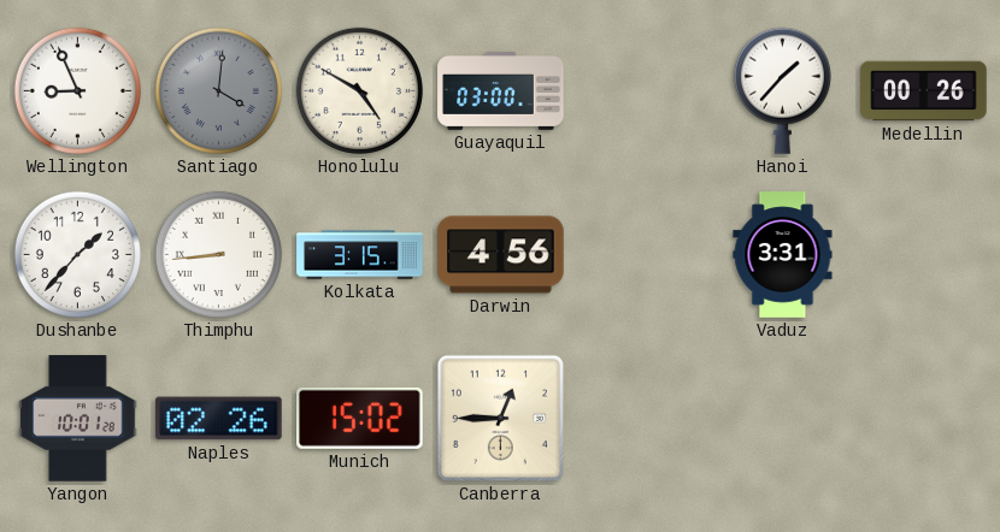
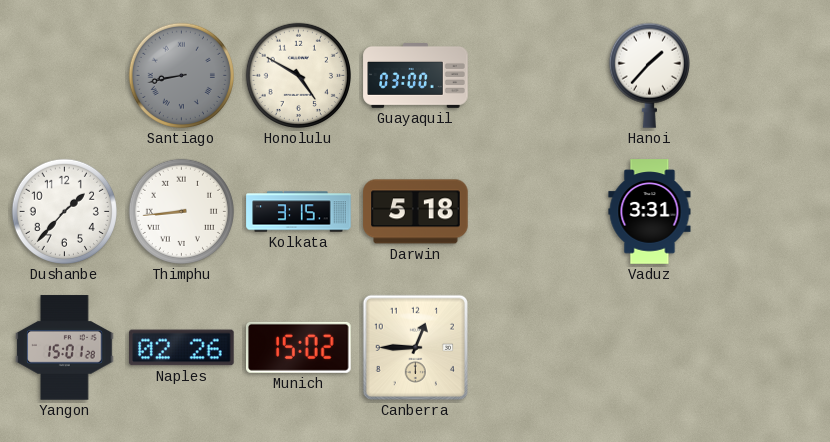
Wellington: 8:56 -> none (77, 90)
Santiago: 4:01 -> 8:43 (181, 75)
Medellin: 00:26 -> none (924, 91)
Darwin: 4:56 -> 5:18 (416, 212)
Yangon: 10:01 -> 15:01 (65, 348)
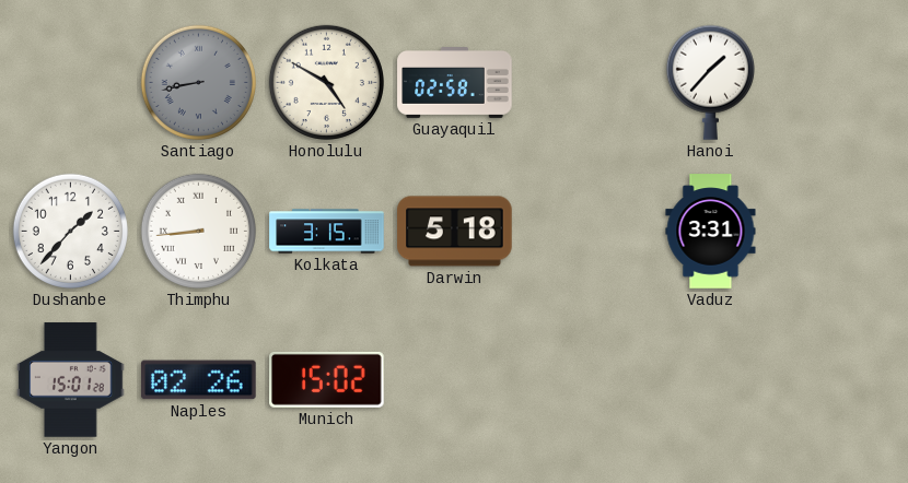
Guayaquil: 03:00 -> 02:58 (455, 83)
Canberra: 12:45 -> none (415, 347)
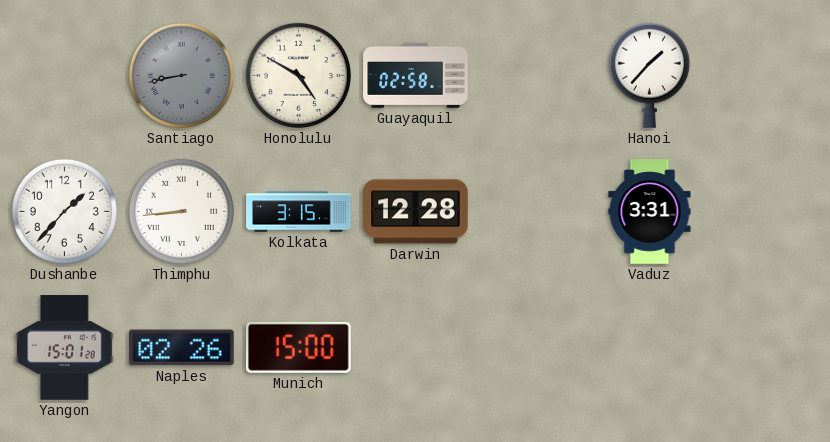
Darwin: 5:18 -> 12:28 (416, 212)
Munich: 15:02 -> 15:00 (299, 347)
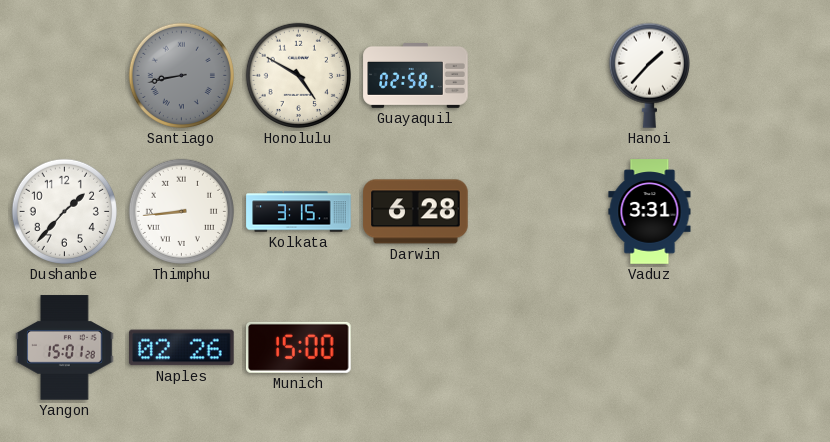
Darwin: 12:28 -> 6:28 (416, 212)
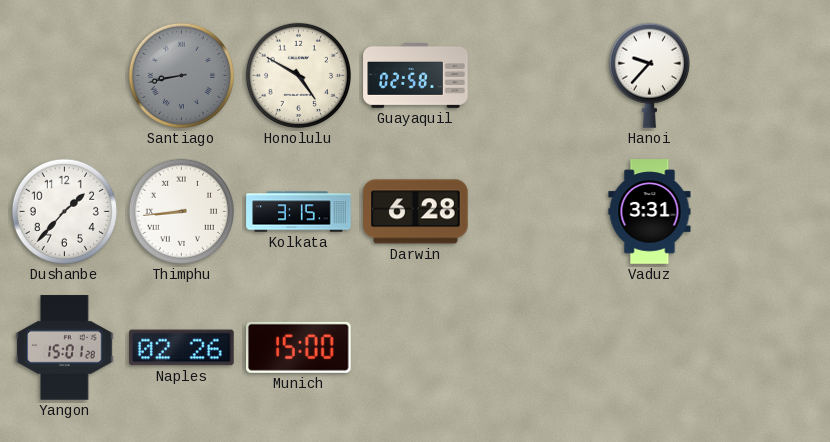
Hanoi: 1:37 -> 9:37 (649, 75)
